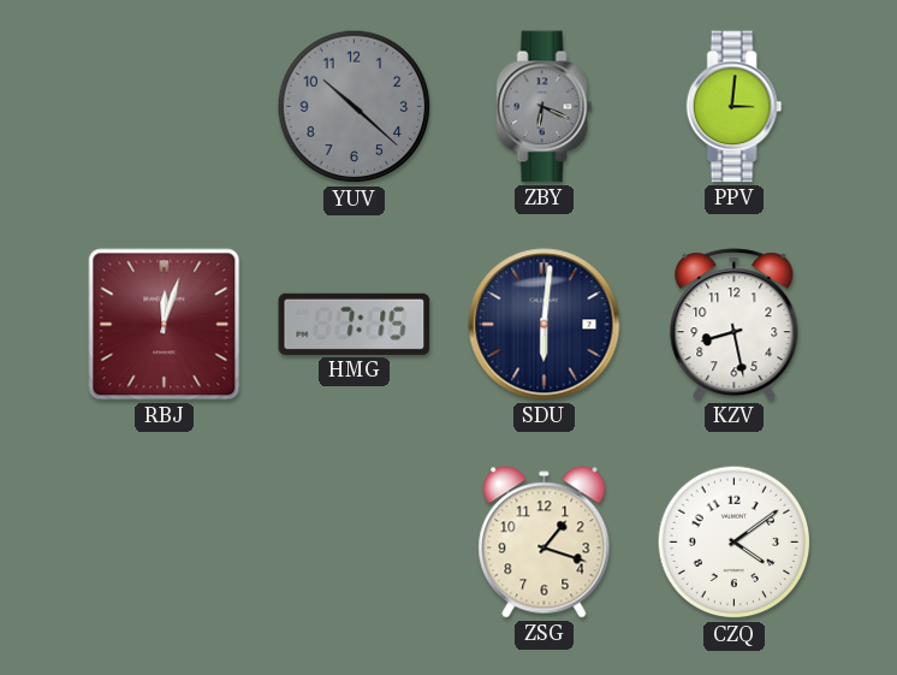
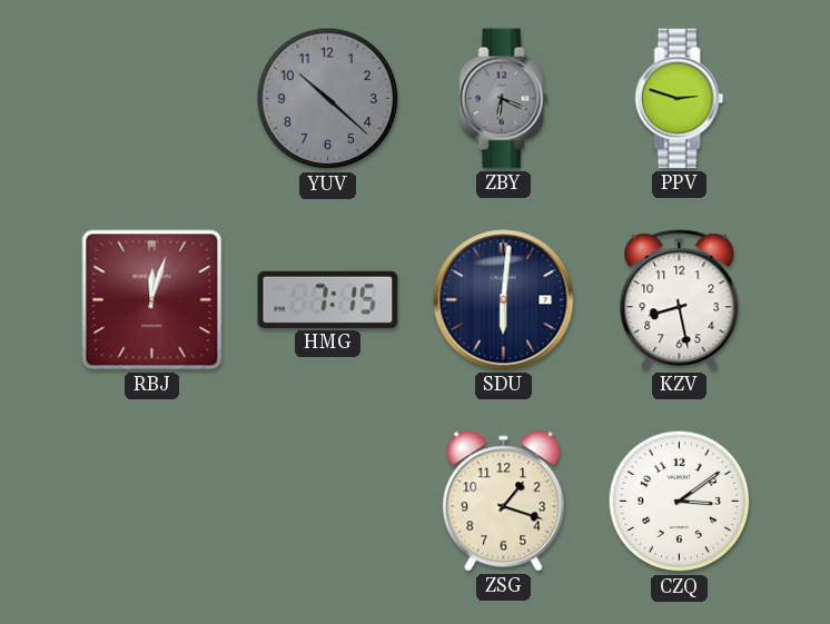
PPV: 3:01 -> 2:48 (680, 99)
CZQ: 4:09 -> 3:09 (680, 502)
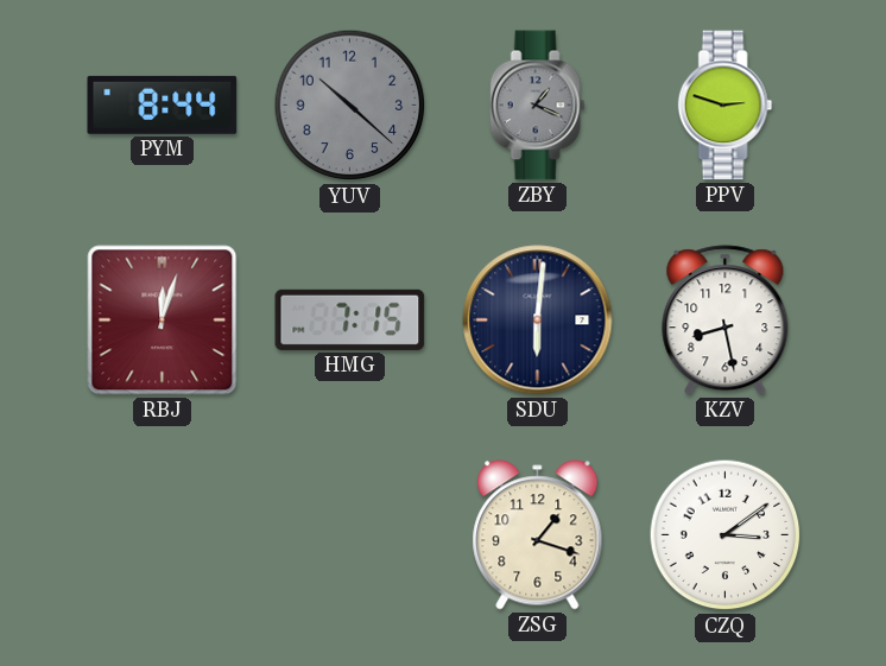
PYM: none -> 8:44 (163, 104)
ZBY: 6:19 -> 1:19 (538, 106)
